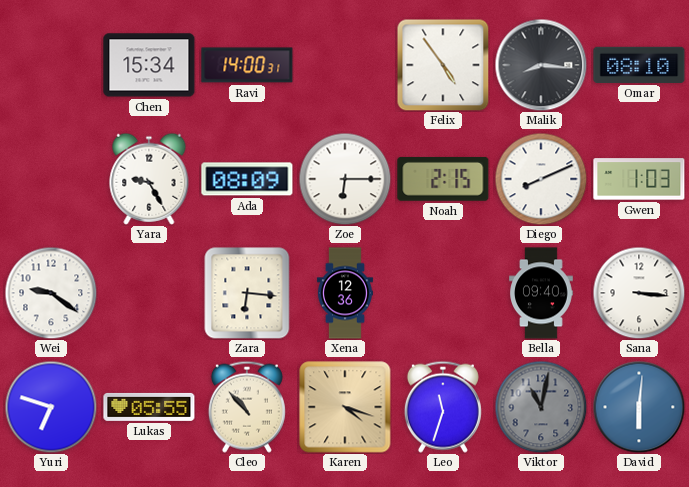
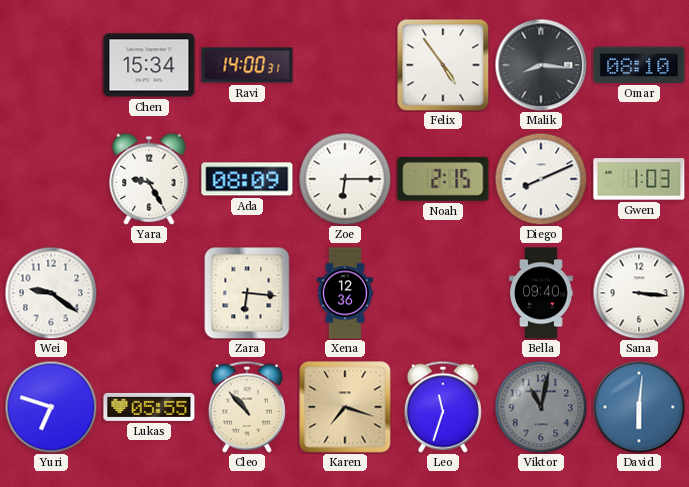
Karen: 4:18 -> 7:18 (345, 407)
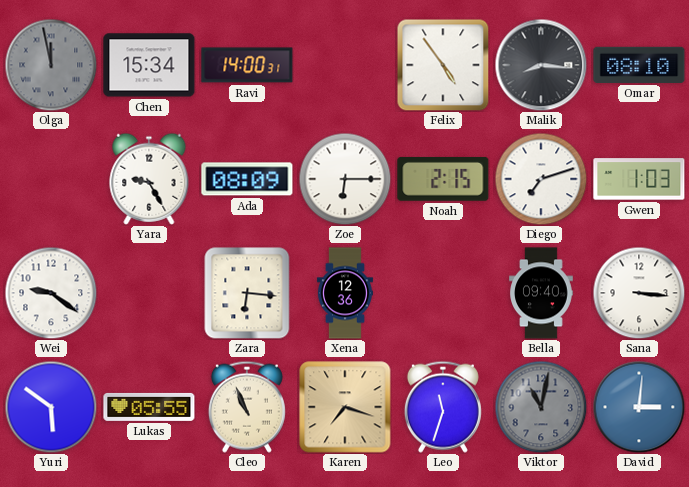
Olga: none -> 11:58 (51, 65)
Diego: 8:11 -> 7:12 (541, 179)
Yuri: 6:48 -> 5:51 (51, 407)
Cleo: 10:53 -> 10:56 (247, 407)
David: 6:01 -> 3:01 (639, 407)
